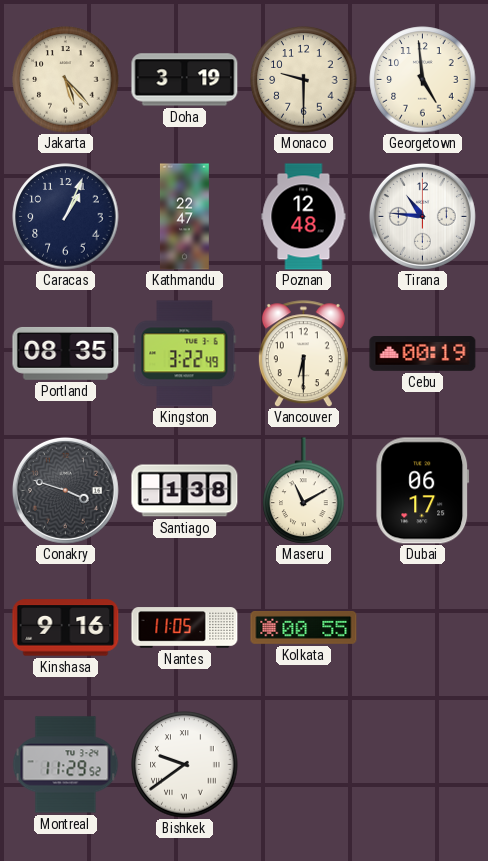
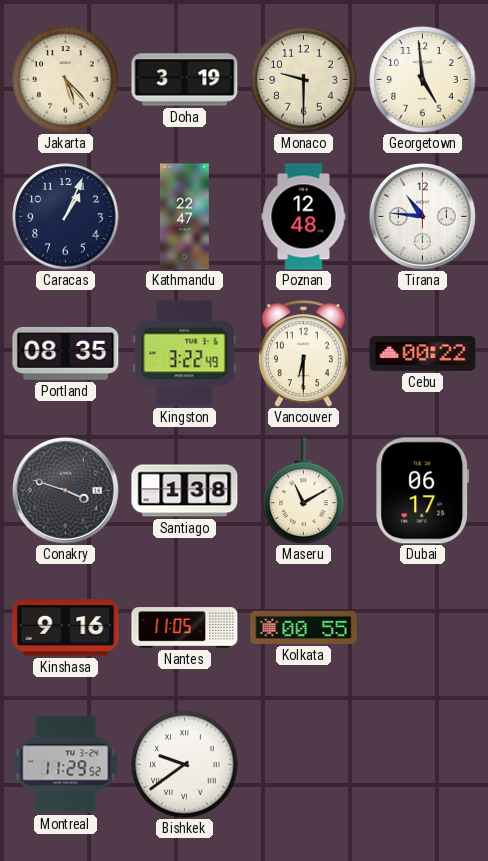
Cebu: 00:19 -> 00:22 (423, 354)
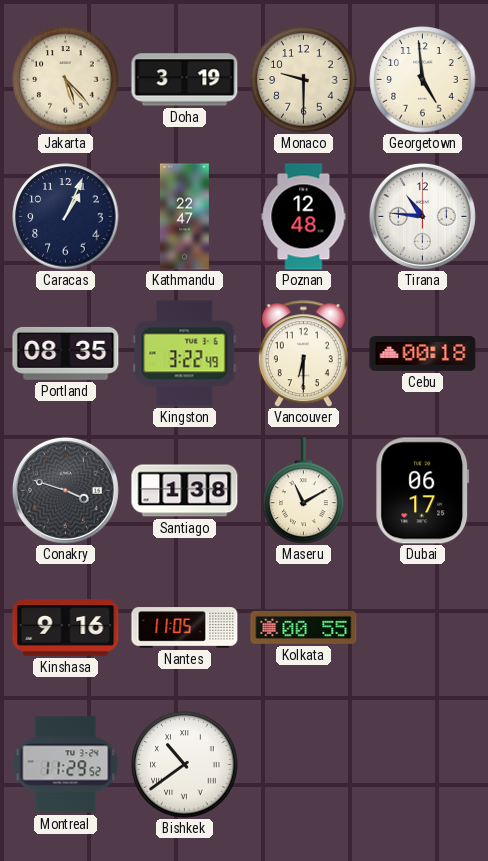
Cebu: 00:22 -> 00:18 (423, 354)
Bishkek: 9:39 -> 10:39 (185, 765)
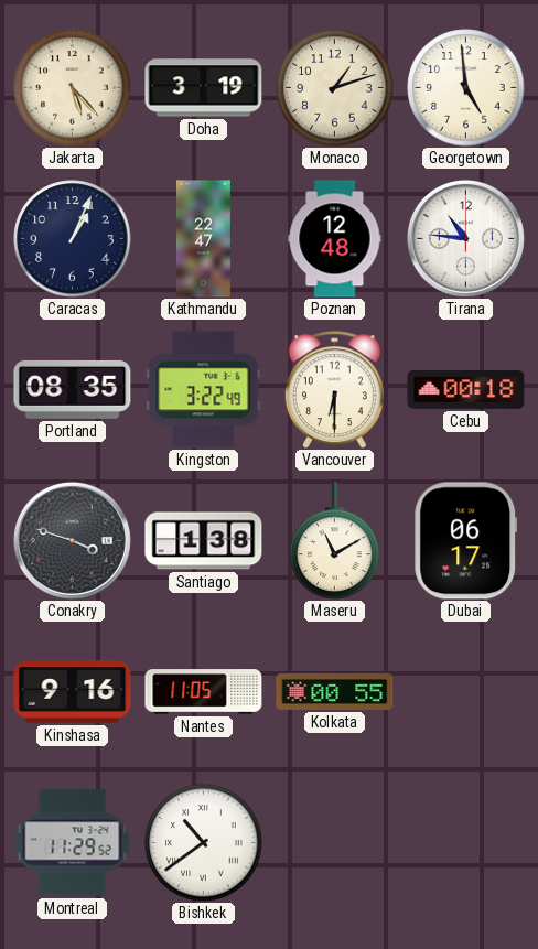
Monaco: 9:30 -> 1:12 (335, 88)
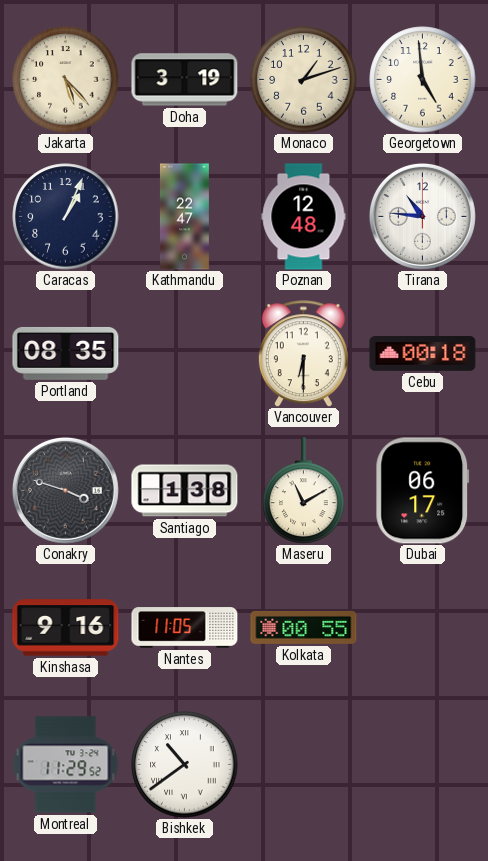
Kingston: 3:22 -> none (204, 390)
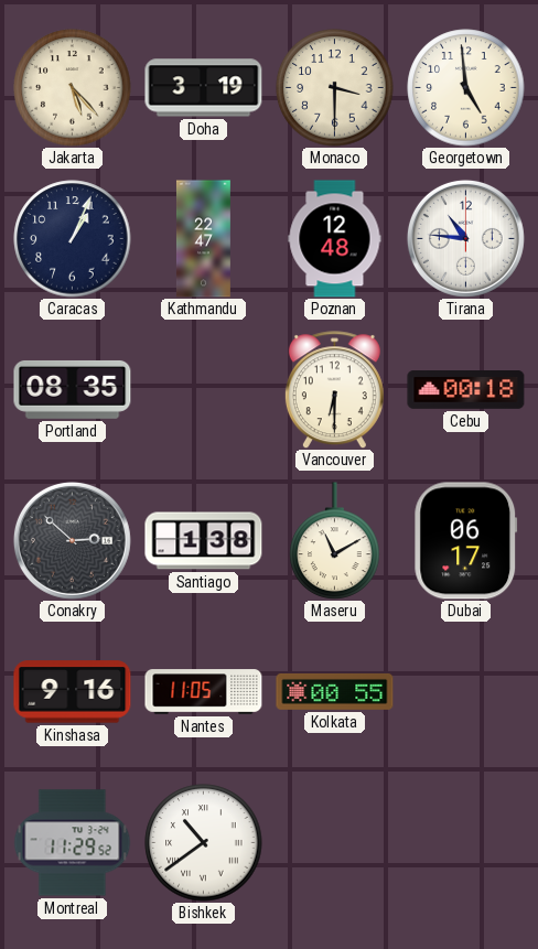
Monaco: 1:12 -> 3:30 (335, 88)
Conakry: 3:48 -> 2:52 (72, 540)
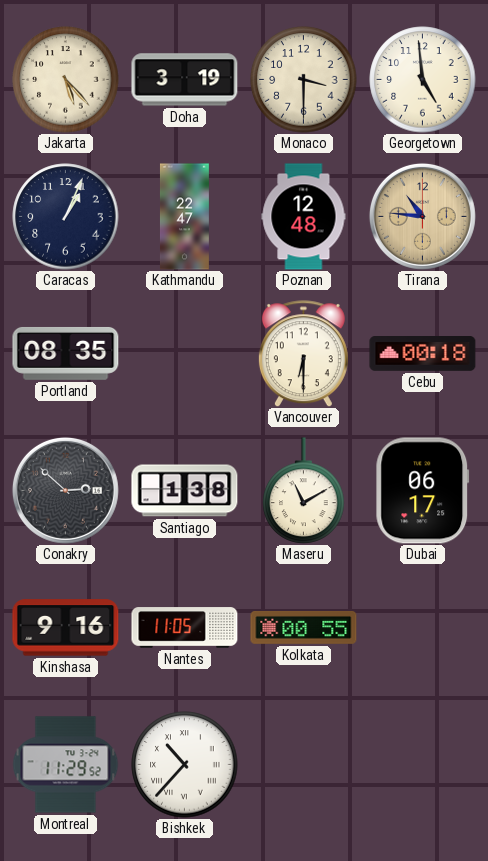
Tirana dial: white -> champagne (422, 216)
Bishkek: 10:39 -> 10:37 (185, 765)
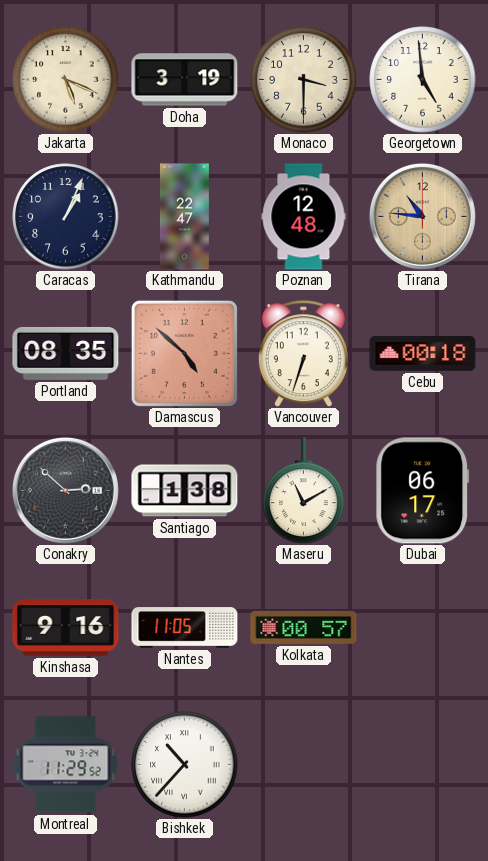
Jakarta: 5:23 -> 5:19 (66, 80)
Damascus: none -> 4:52 (184, 353)
Vancouver: 6:30 -> 6:33 (303, 354)
Kolkata: 00:55 -> 00:57 (304, 627)
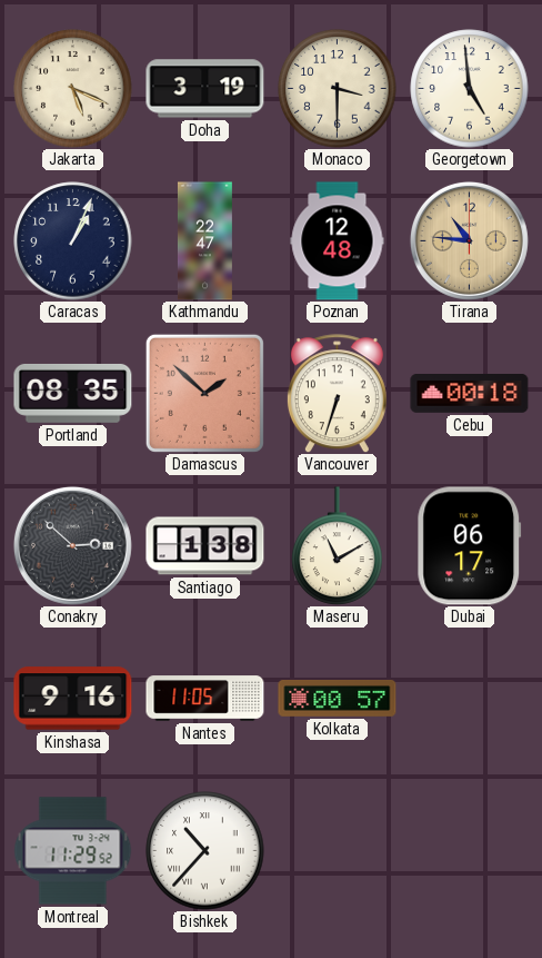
Damascus: 4:52 -> 1:52 (204, 393)
